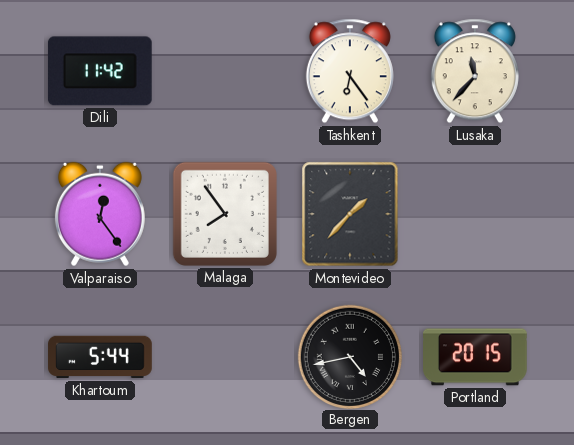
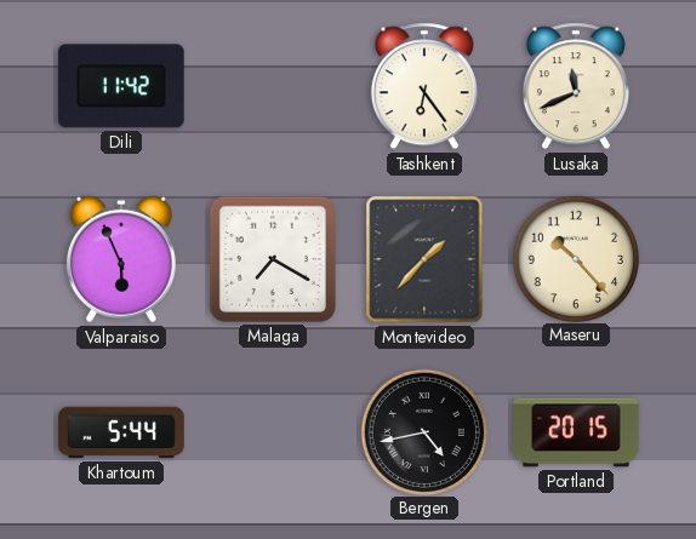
Lusaka: 11:37 -> 11:41 (576, 86)
Valparaiso: 12:24 -> 5:56 (121, 259)
Malaga: 7:54 -> 7:20 (273, 259)
Maseru: none -> 10:23 (575, 258)
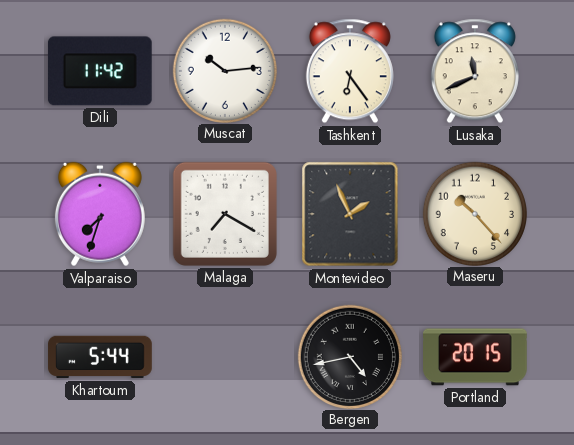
Muscat: none -> 10:14 (224, 70)
Valparaiso: 5:56 -> 7:33 (100, 214)
Montevideo: 1:37 -> 1:56 (350, 214)
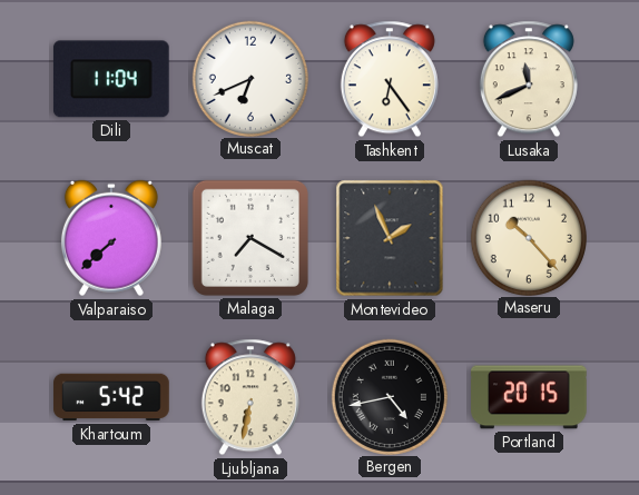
Dili: 11:42 -> 11:04 (111, 79)
Muscat: 10:14 -> 6:41 (249, 78)
Valparaiso: 7:33 -> 7:38 (111, 238)
Khartoum: 5:44 -> 5:42 (111, 397)
Ljubljana: none -> 6:32 (250, 397)
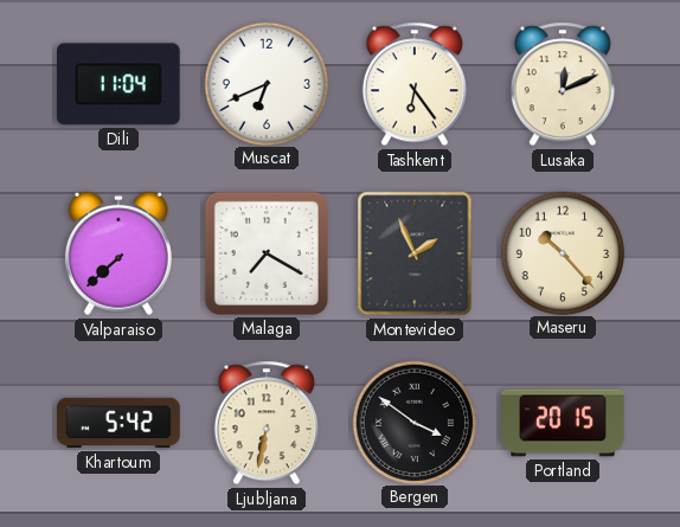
Lusaka: 11:41 -> 12:11 (563, 84)
Bergen: 4:43 -> 3:51 (413, 422)
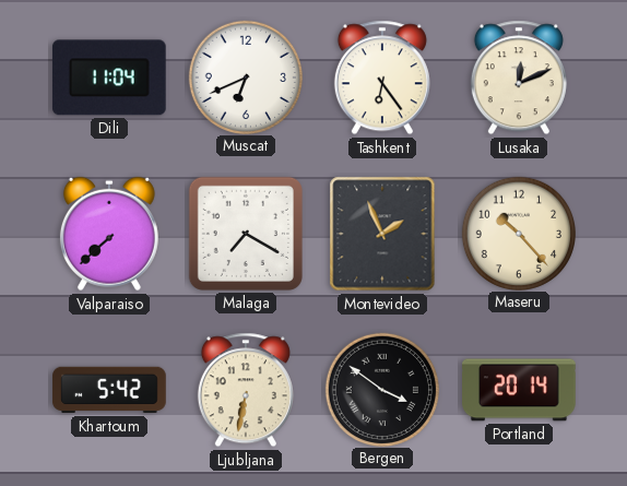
Portland: 20:15 -> 20:14 (519, 390)
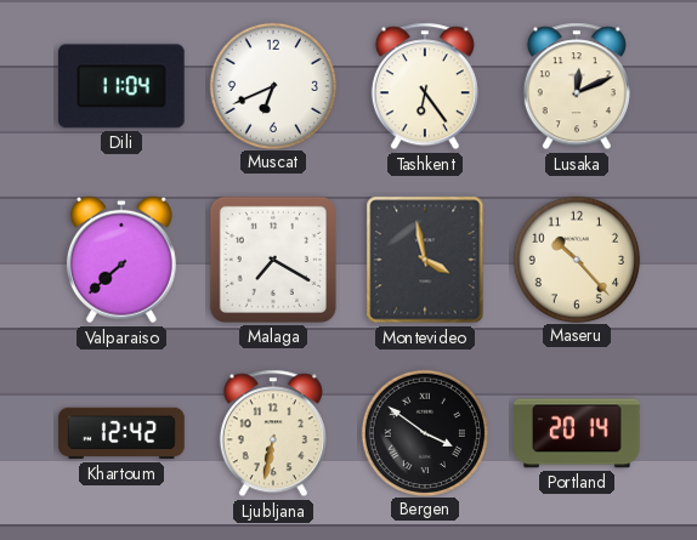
Montevideo: 1:56 -> 3:58 (425, 260)
Khartoum: 5:42 -> 12:42 (121, 433)
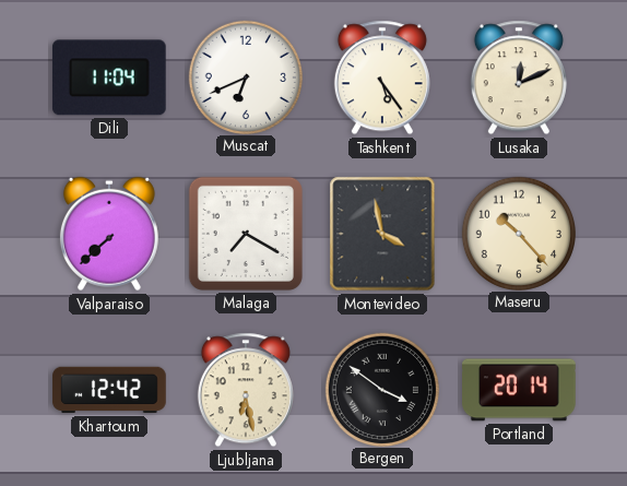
Tashkent: 6:24 -> 5:24 (382, 78)
Ljubljana: 6:32 -> 6:28 (246, 390)
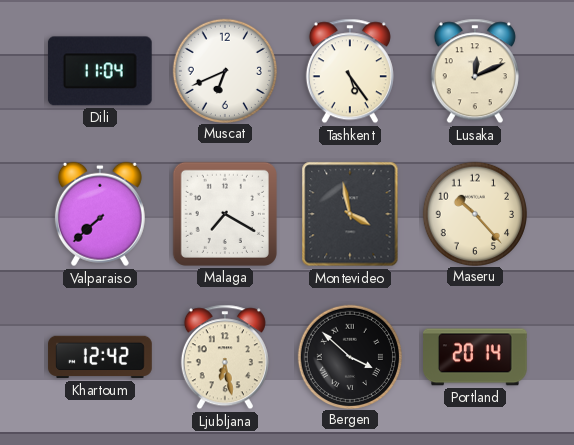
Bergen: 3:51 -> 3:52 (349, 356)
